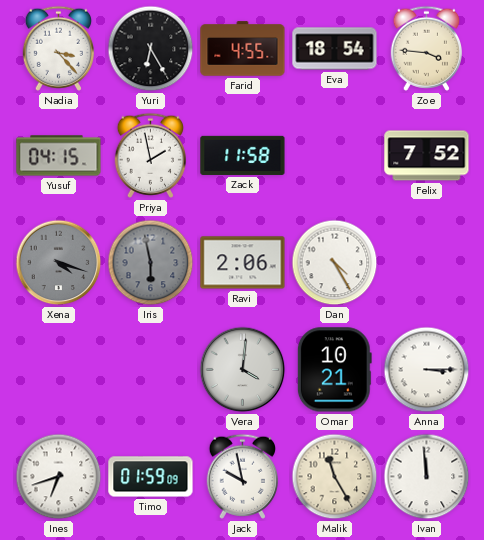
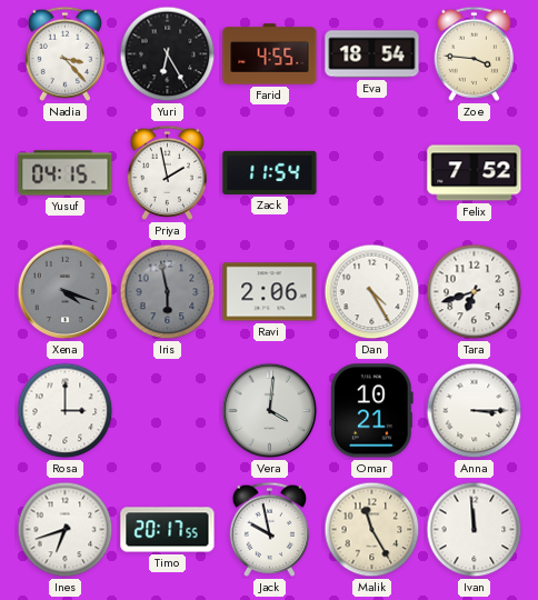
Zack: 11:58 -> 11:54 (270, 172)
Tara: none -> 6:42 (475, 292)
Rosa: none -> 3:00 (66, 411)
Timo: 01:59 -> 20:17 (168, 530)
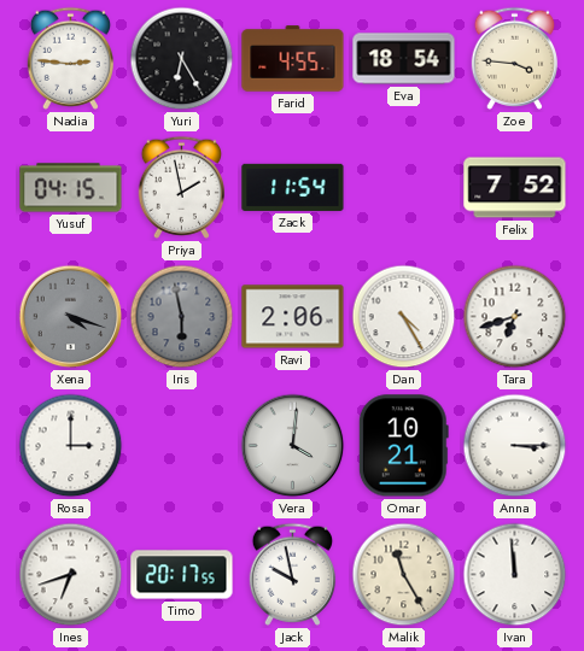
Nadia: 3:23 -> 2:46 (70, 58)
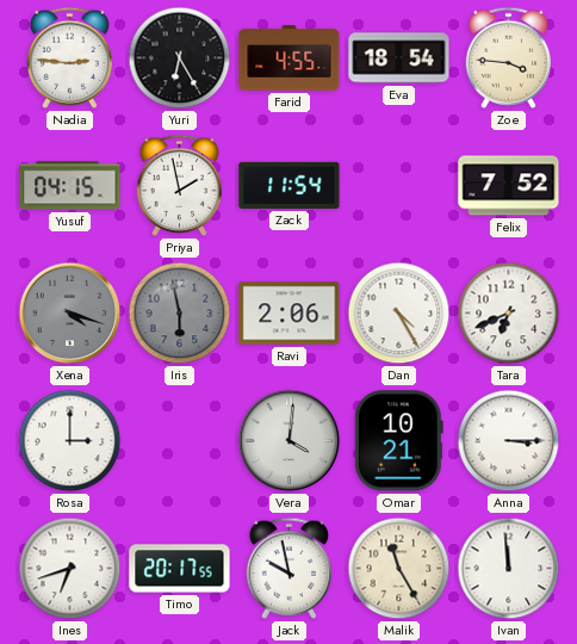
Tara: 6:42 -> 6:41 (509, 314)
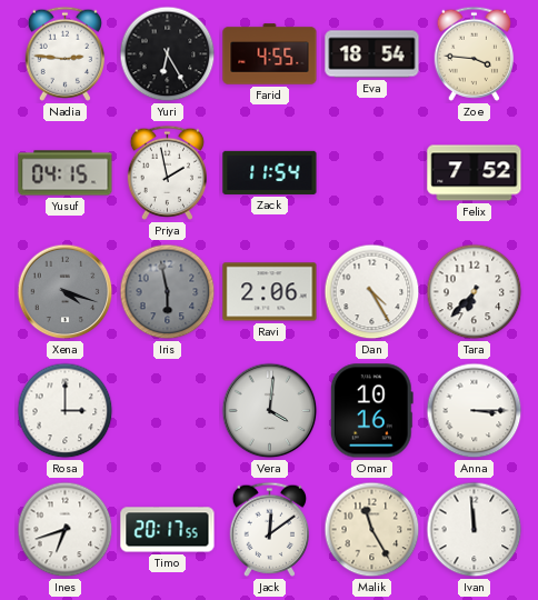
Tara: 6:41 -> 6:37 (475, 292)
Omar: 10:21 -> 10:16 (371, 411)
Jack: 9:58 -> 12:09 (269, 529)
